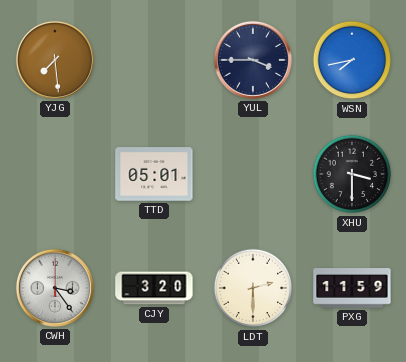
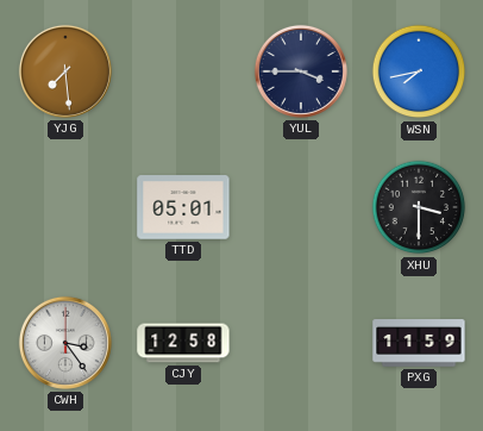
CJY: 3:20 -> 12:58 (183, 343)
LDT: 2:30 -> none (253, 288)
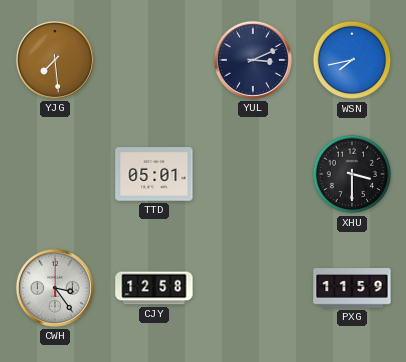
YUL: 3:45 -> 3:11 (253, 60)
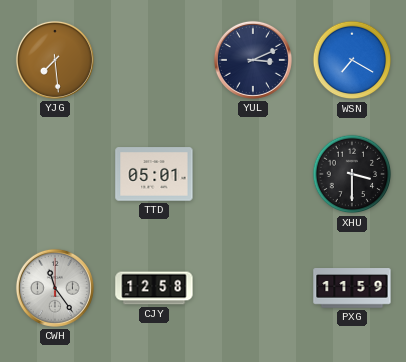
WSN: 7:43 -> 7:20 (352, 60)
CWH: 3:24 -> 11:24 (55, 288)
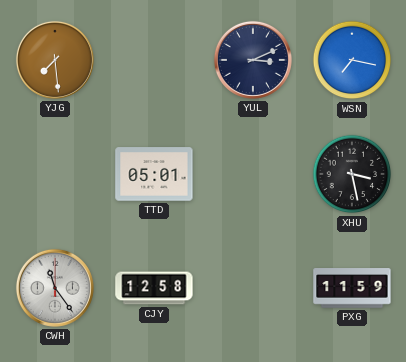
WSN: 7:20 -> 7:17 (352, 60)
XHU: 3:30 -> 3:28 (352, 174)
